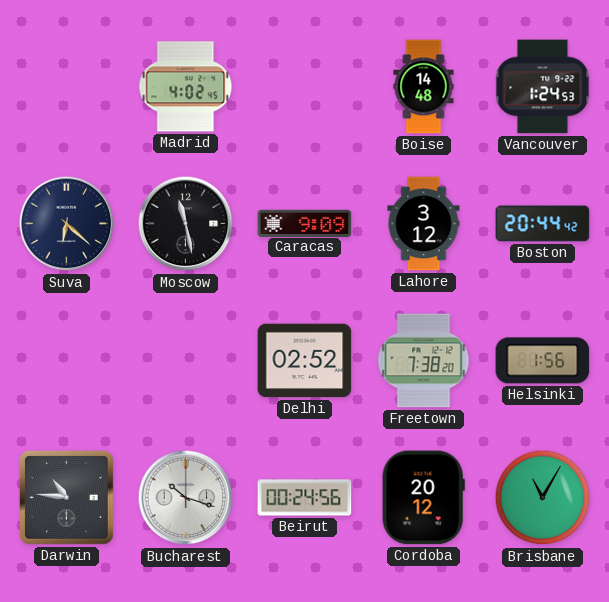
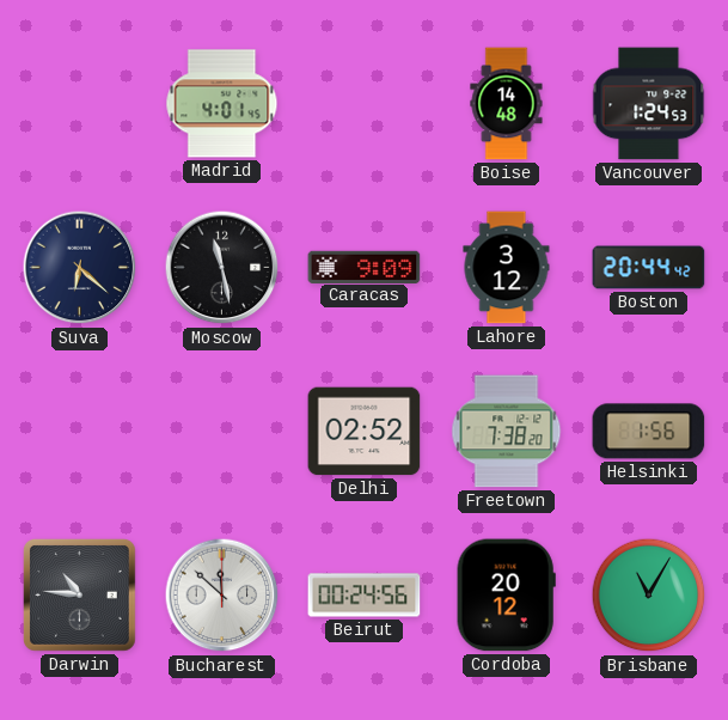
Madrid: 4:02 -> 4:01 (222, 104)
Bucharest: 10:18 -> 11:52 (222, 596)
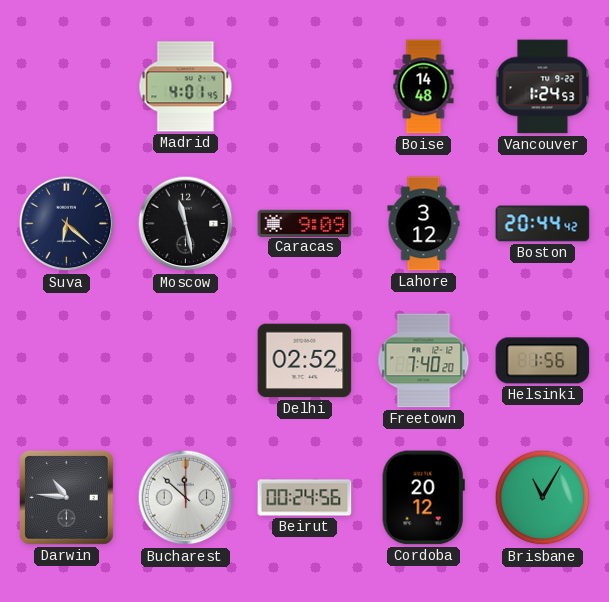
Freetown: 7:38 -> 7:40 (424, 361)
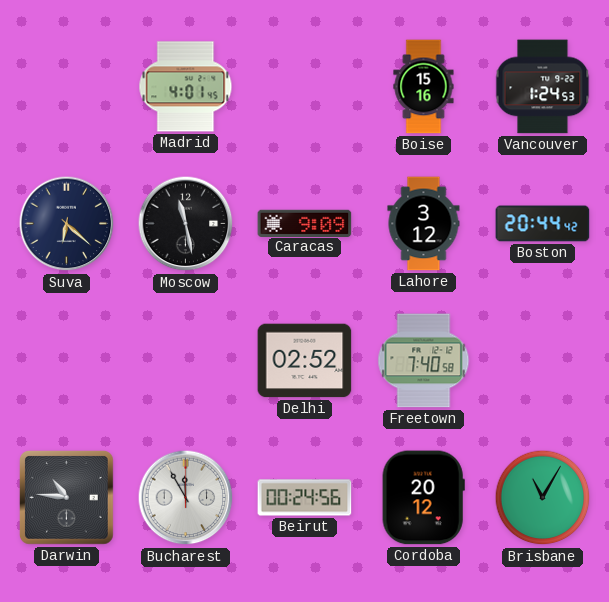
Boise: 14:48 -> 15:16 (424, 87)
Freetown: 7:40:20 -> 7:40:58 (424, 361)
Helsinki: 1:56 -> none (543, 361)
Bucharest: 11:52 -> 11:55 (186, 498)
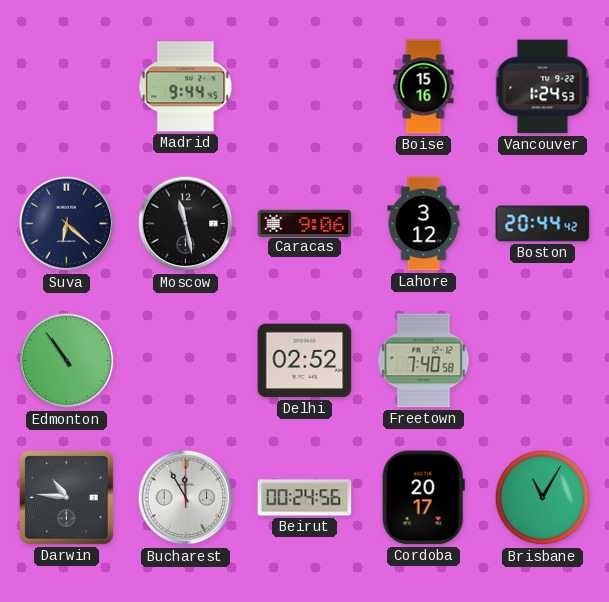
Madrid: 4:01 -> 9:44 (186, 87)
Caracas: 9:09 -> 9:06 (305, 223)
Edmonton: none -> 10:54 (67, 361)
Cordoba: 20:12 -> 20:17 (423, 498)
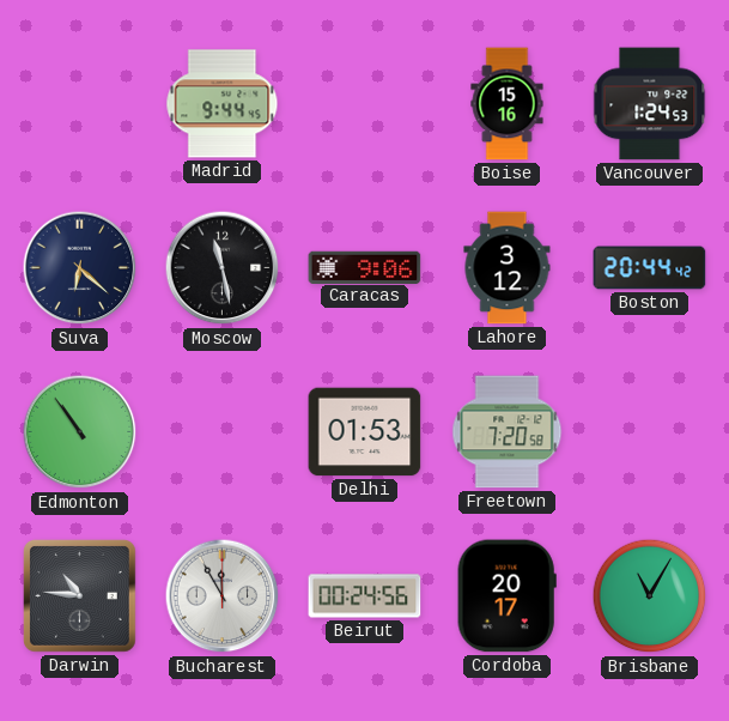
Delhi: 02:52 -> 01:53 (365, 432)
Freetown: 7:40 -> 7:20 (508, 432)
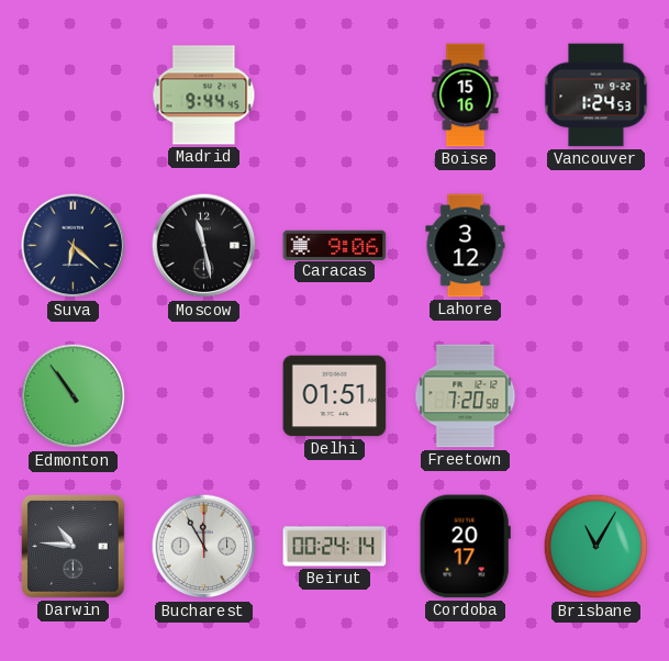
Boston: 20:44 -> none (650, 268)
Delhi: 01:53 -> 01:51 (335, 396)
Beirut: 00:24:56 -> 00:24:14 (335, 547)
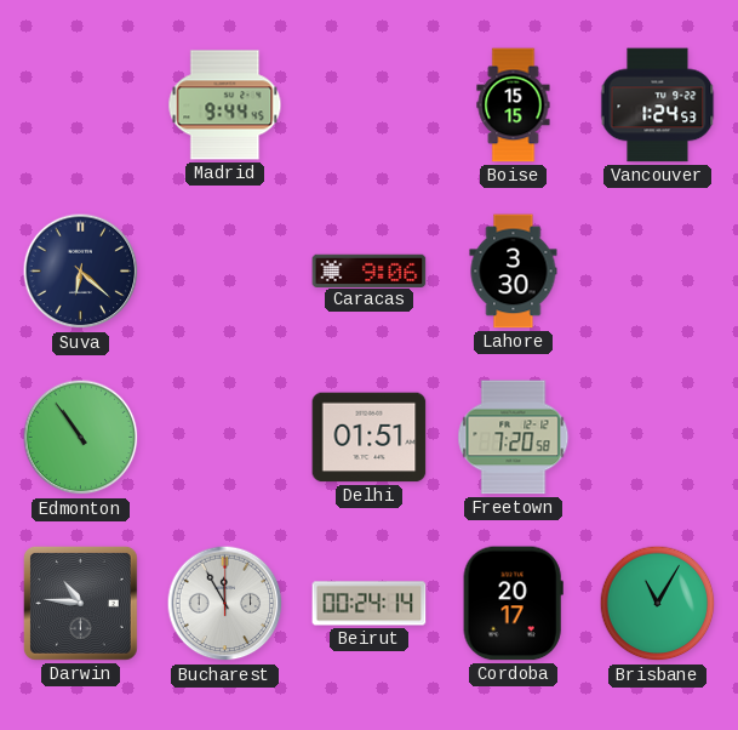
Boise: 15:16 -> 15:15 (514, 105)
Moscow: 11:28 -> none (204, 246)
Lahore: 3:12 -> 3:30 (514, 272)
